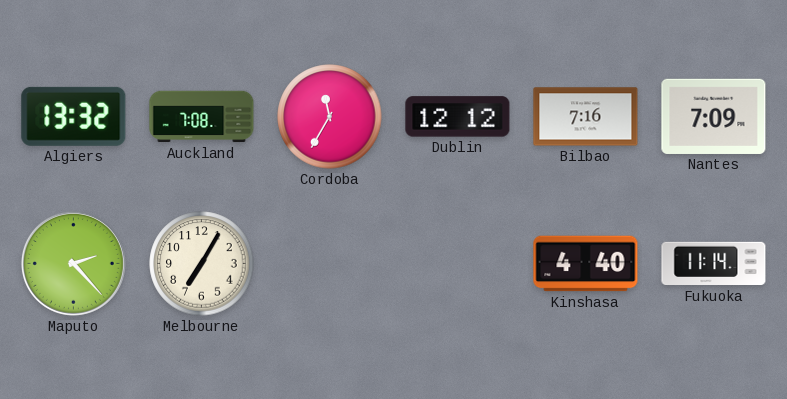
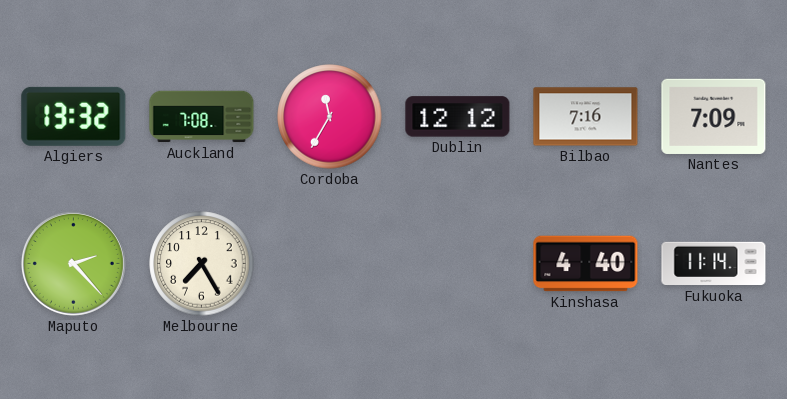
Melbourne: 7:05 -> 7:25 (202, 264)
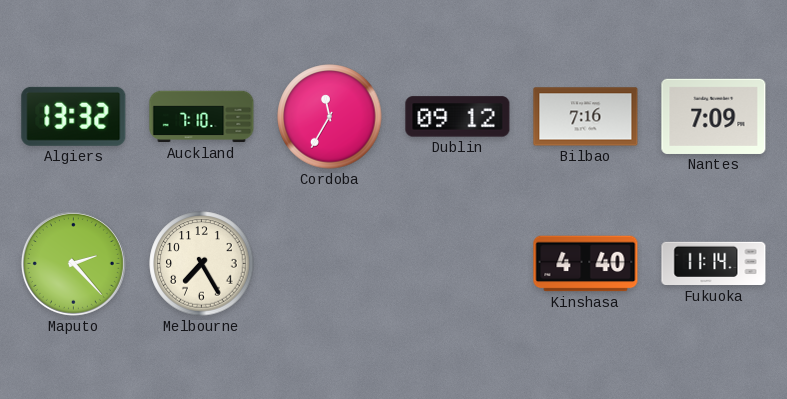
Auckland: 7:08 -> 7:10 (202, 117)
Dublin: 12:12 -> 09:12 (458, 117)
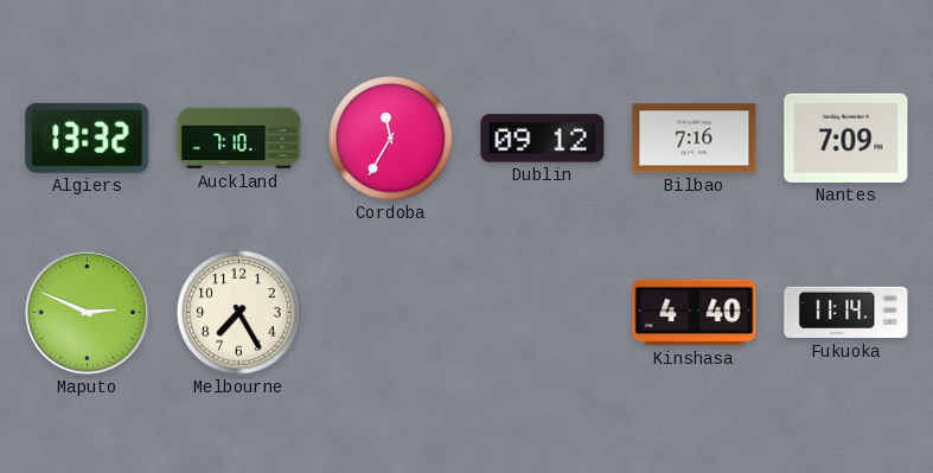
Maputo: 2:23 -> 2:49 (87, 312)
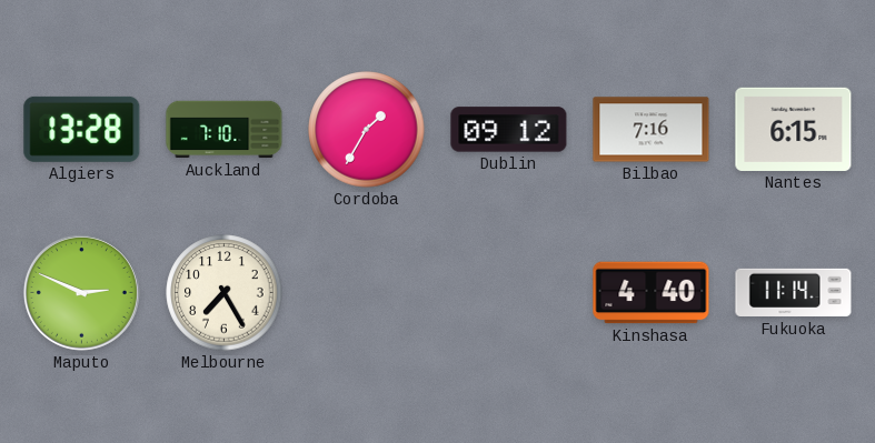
Algiers: 13:32 -> 13:28 (82, 129)
Cordoba: 11:35 -> 1:35 (367, 130)
Nantes: 7:09 -> 6:15 (794, 129)
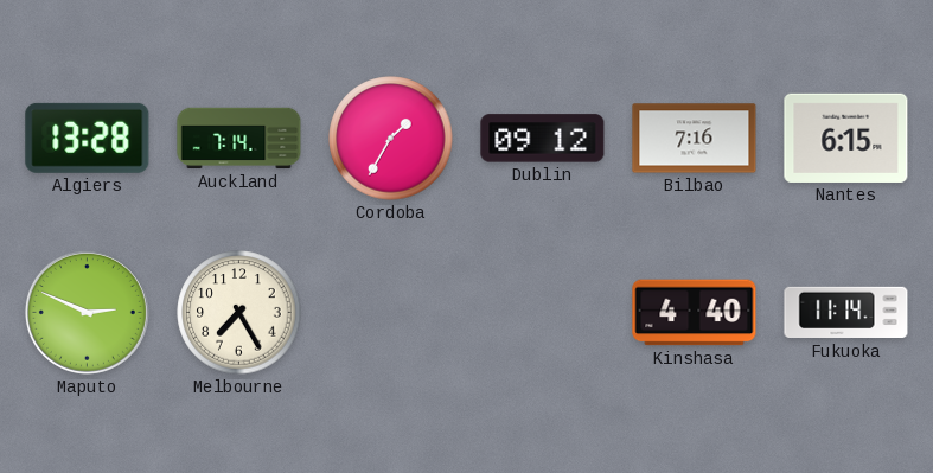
Auckland: 7:10 -> 7:14 (239, 139)
